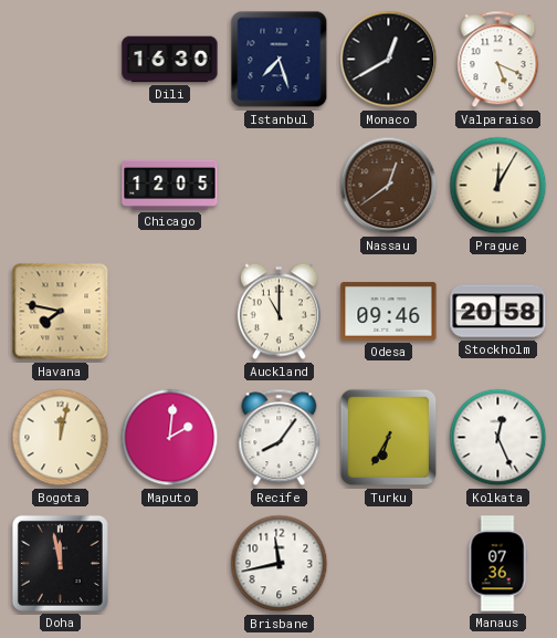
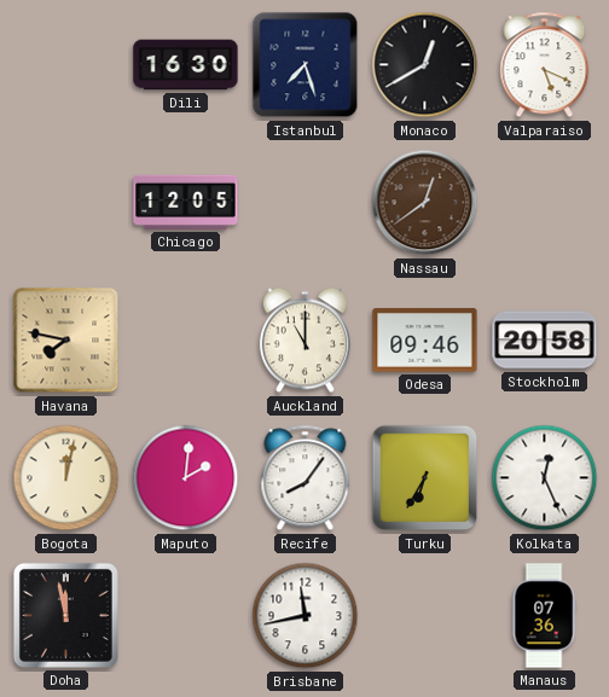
Prague: 12:05 -> none (498, 186)
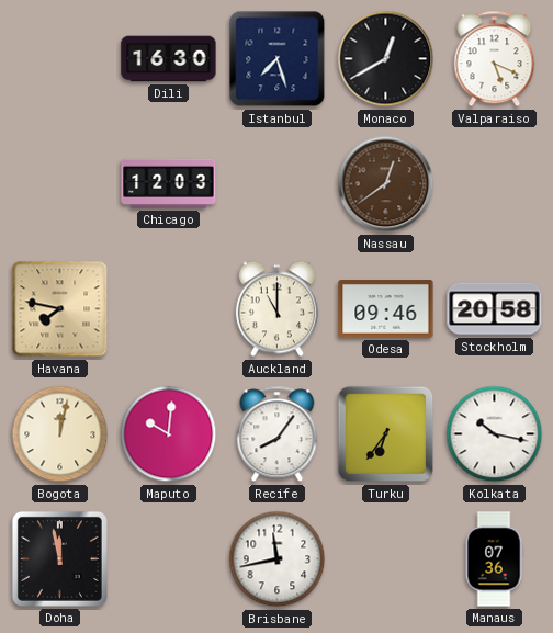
Chicago: 12:05 -> 12:03 (169, 183)
Maputo: 2:01 -> 10:01 (169, 434)
Turku: 6:35 -> 6:36 (386, 434)
Kolkata: 12:26 -> 10:17 (495, 434)
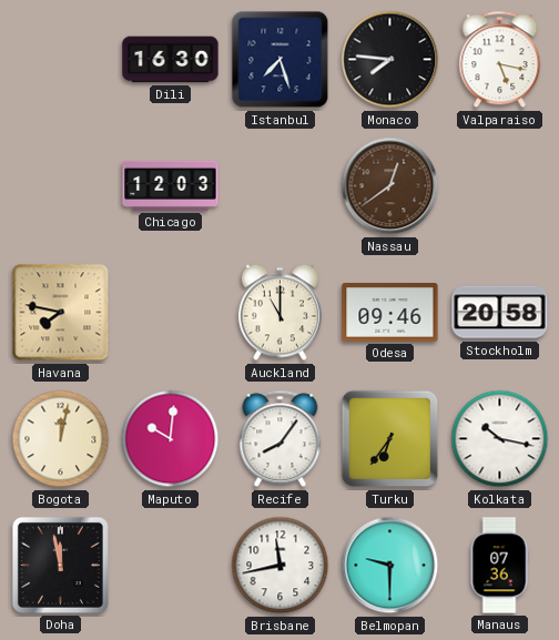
Monaco: 12:40 -> 7:46 (390, 60)
Valparaiso: 5:19 -> 5:17 (500, 60)
Belmopan: none -> 9:30 (390, 566)
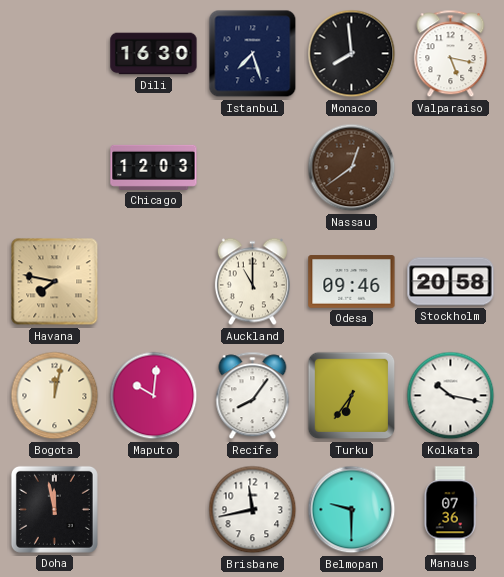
Monaco: 7:46 -> 7:59 (352, 54)
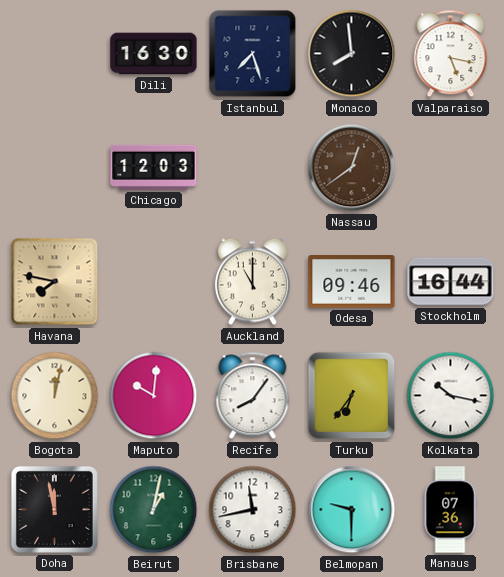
Stockholm: 20:58 -> 16:44 (451, 282)
Beirut: none -> 1:02 (154, 510)
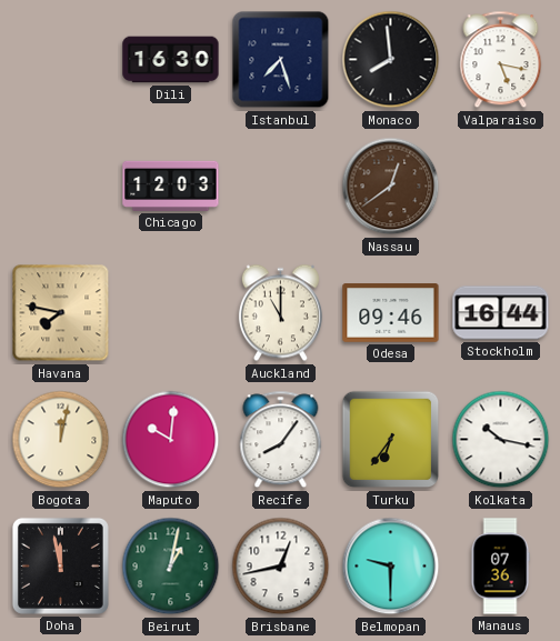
Brisbane: 11:43 -> 12:43 (281, 567)
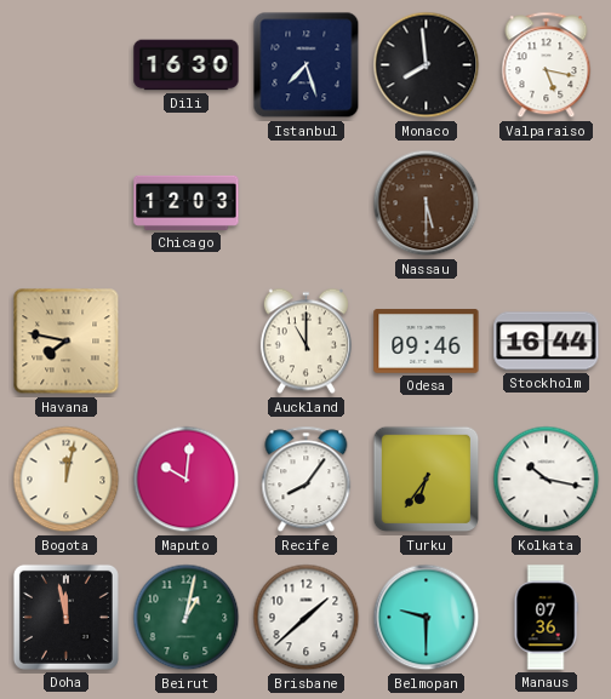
Nassau: 12:39 -> 5:30 (427, 204)
Brisbane: 12:43 -> 1:38 (307, 618)
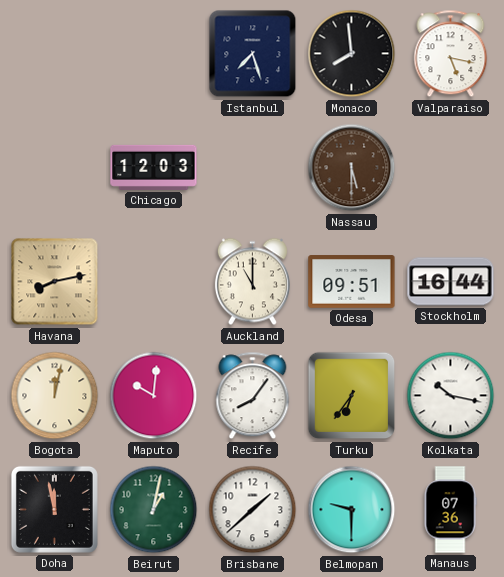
Dili: 16:30 -> none (187, 65)
Havana: 7:47 -> 8:13 (55, 282)
Odesa: 09:46 -> 09:51 (352, 282)
